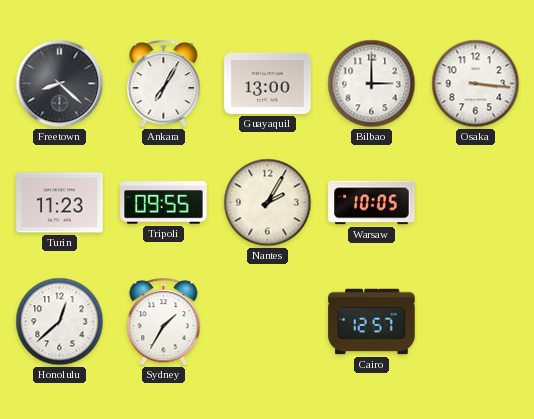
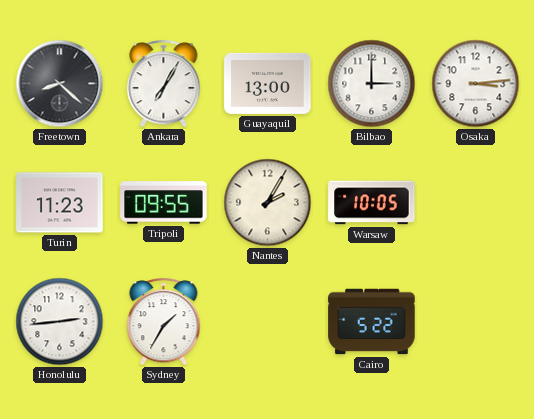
Osaka: 3:16 -> 3:14 (476, 84)
Honolulu: 12:38 -> 2:44 (60, 322)
Cairo: 12:57 -> 5:22 (372, 322)
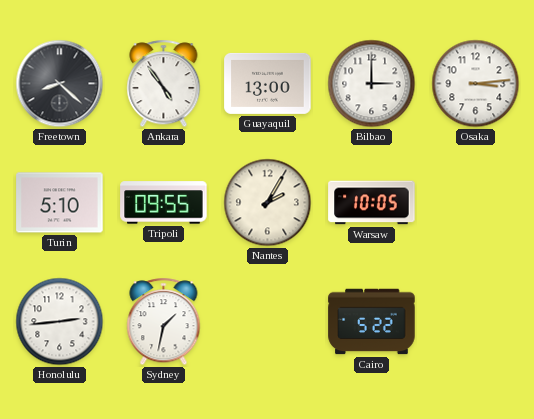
Ankara: 7:05 -> 4:54 (164, 84)
Turin: 11:23 -> 5:10 (60, 203)
Sydney: 1:35 -> 1:32 (164, 322)
